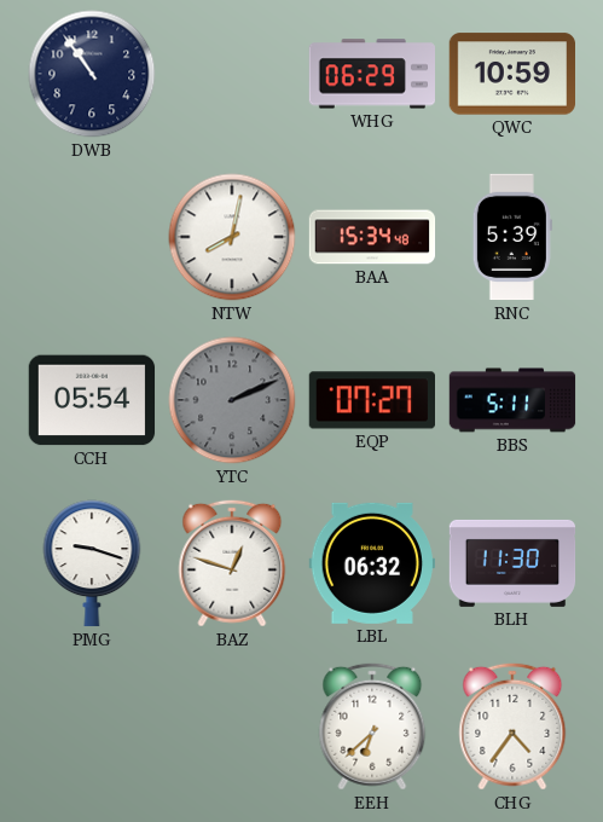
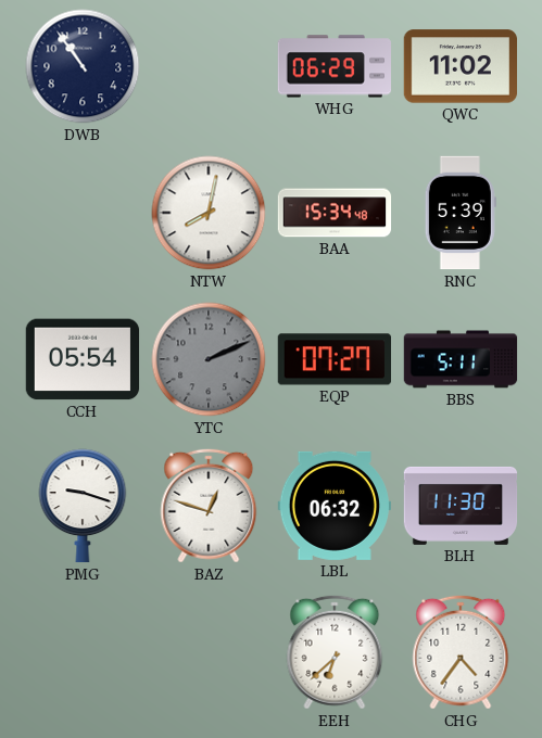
QWC: 10:59 -> 11:02 (461, 66)
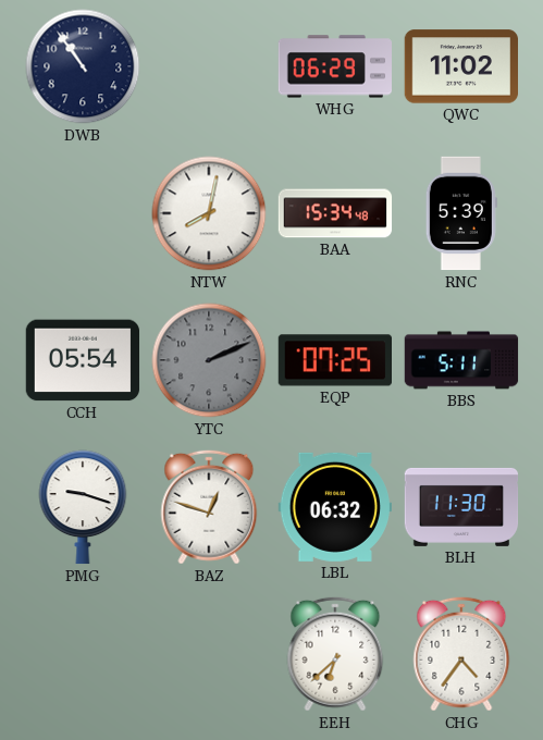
EQP: 07:27 -> 07:25 (334, 360)
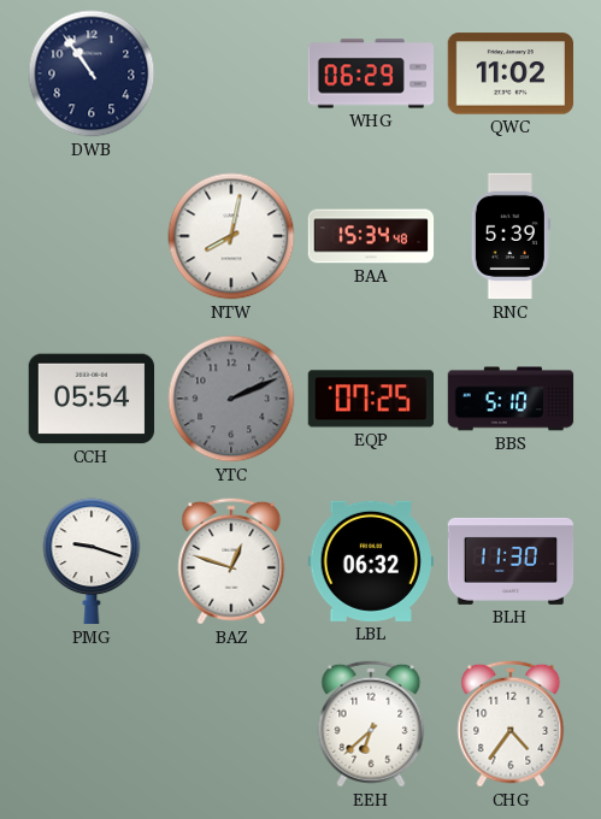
BBS: 5:11 -> 5:10 (511, 399)
